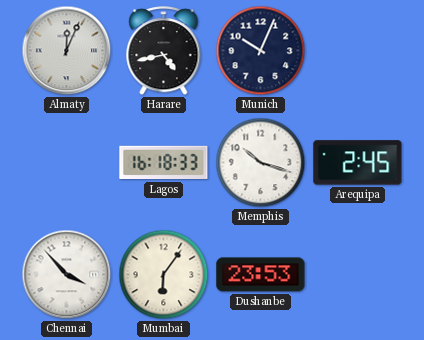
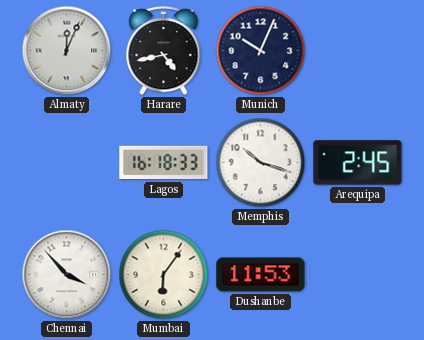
Dushanbe: 23:53 -> 11:53 (261, 275)
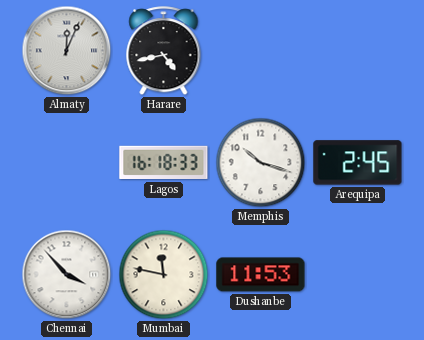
Munich: 10:04 -> none (261, 51)
Mumbai: 6:06 -> 11:47 (164, 275)
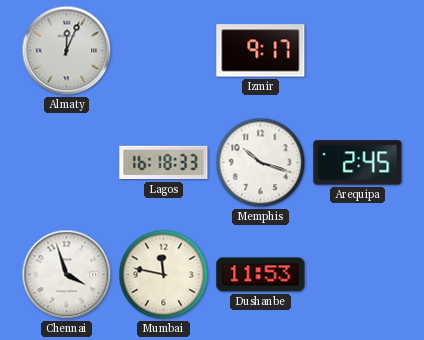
Harare: 4:43 -> none (164, 51)
Izmir: none -> 9:17 (261, 51)
Chennai: 3:53 -> 3:57 (67, 275)
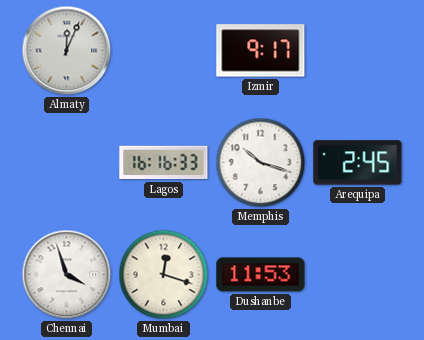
Lagos: 16:18 -> 16:16 (164, 163)
Mumbai: 11:47 -> 12:18 (164, 275)
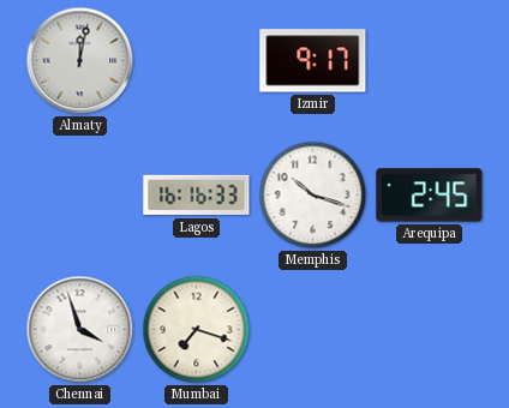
Almaty: 12:04 -> 12:02 (80, 61)
Mumbai: 12:18 -> 7:18 (197, 330)
Dushanbe: 11:53 -> none (261, 275)
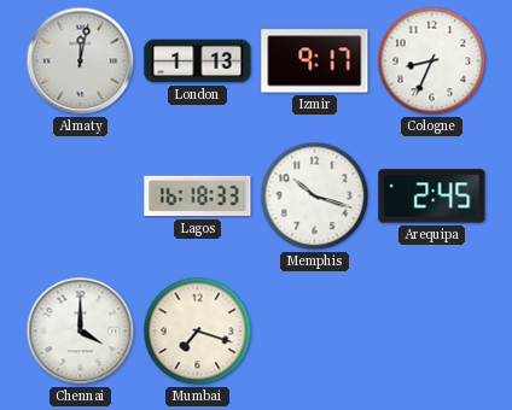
London: none -> 1:13 (198, 61)
Cologne: none -> 8:34 (432, 61)
Lagos: 16:16 -> 16:18 (198, 197)
Chennai: 3:57 -> 4:00 (81, 332)
